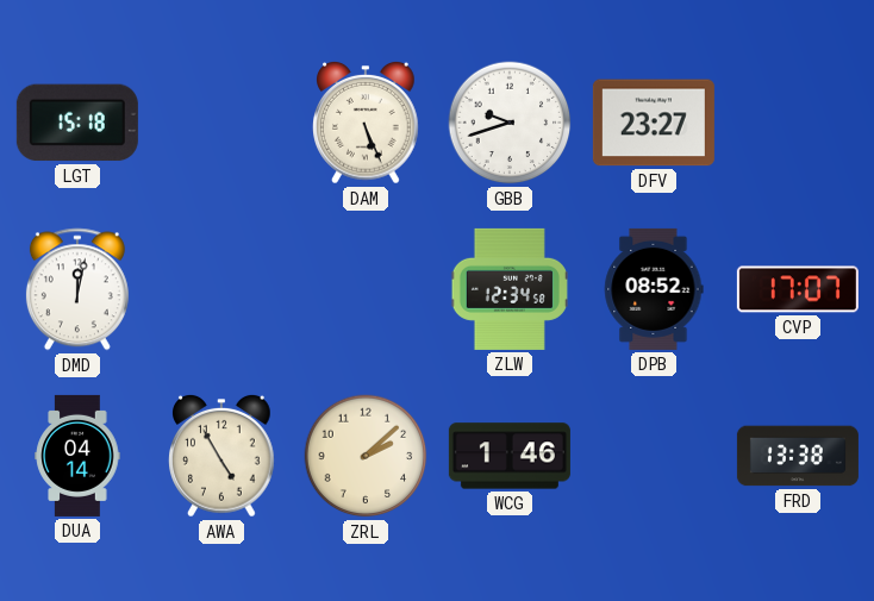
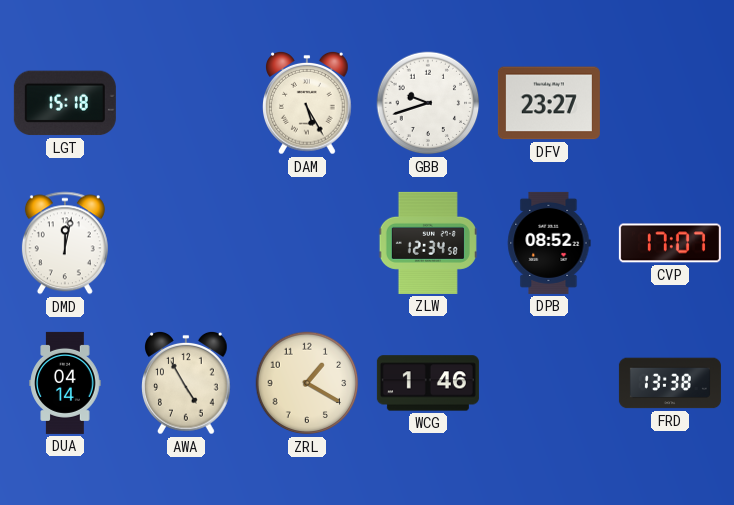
DAM: 5:26 -> 5:25 (308, 103)
ZRL: 2:08 -> 1:20 (307, 383)
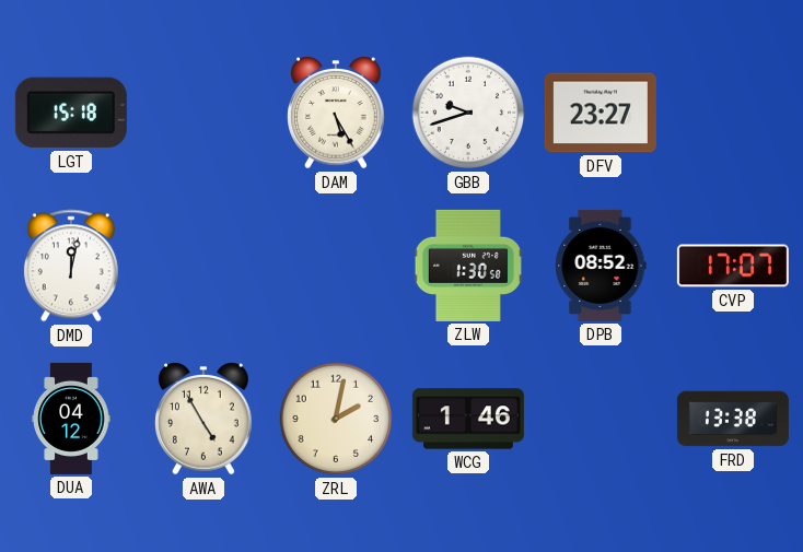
ZLW: 12:34 -> 1:30 (468, 266)
DUA: 04:14 -> 04:12 (71, 419)
ZRL: 1:20 -> 2:02 (336, 419)
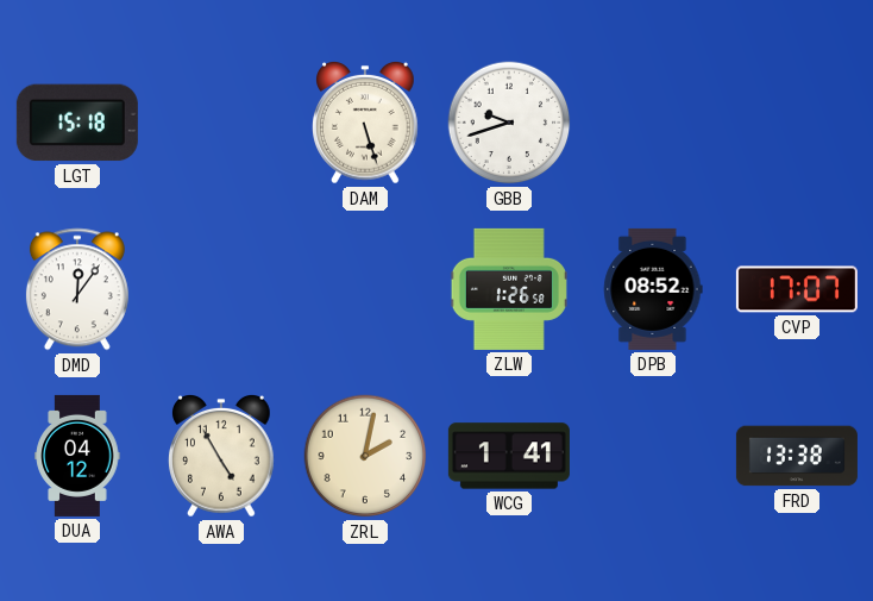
DAM: 5:25 -> 5:27 (366, 123)
DFV: 23:27 -> none (601, 113)
DMD: 12:02 -> 12:06 (77, 289)
ZLW: 1:30 -> 1:26 (509, 289)
WCG: 1:46 -> 1:41 (509, 456)
